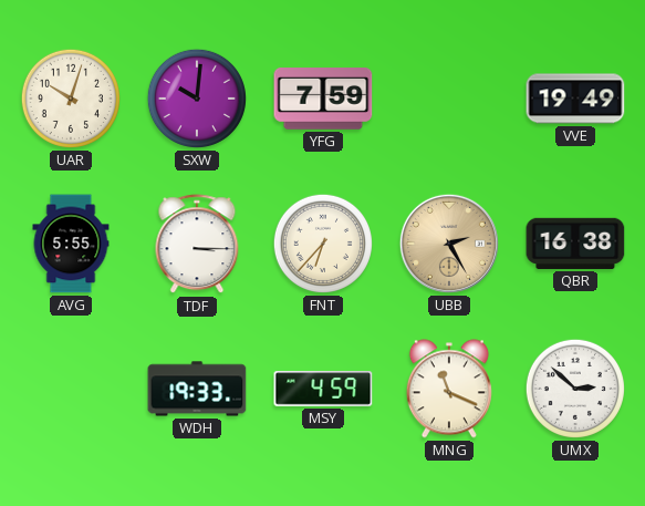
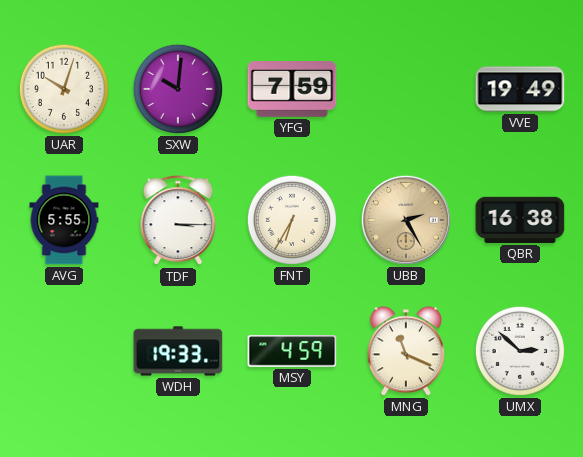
FNT: 6:37 -> 6:35 (292, 220)
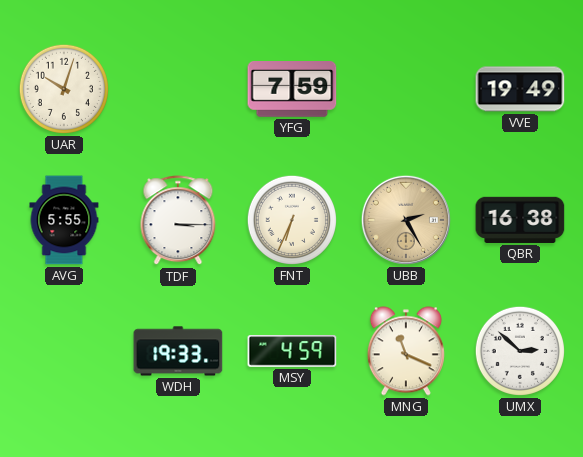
SXW: 10:01 -> none (178, 89)
FNT: 6:35 -> 6:34 (292, 220)
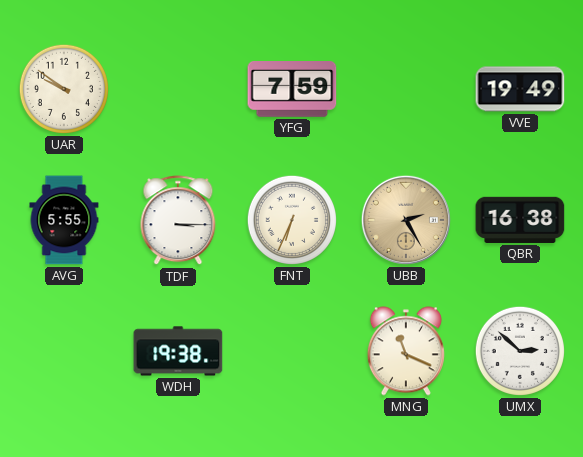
UAR: 10:03 -> 9:51 (64, 89)
WDH: 19:33 -> 19:38 (178, 351)
MSY: 4:59 -> none (292, 351)
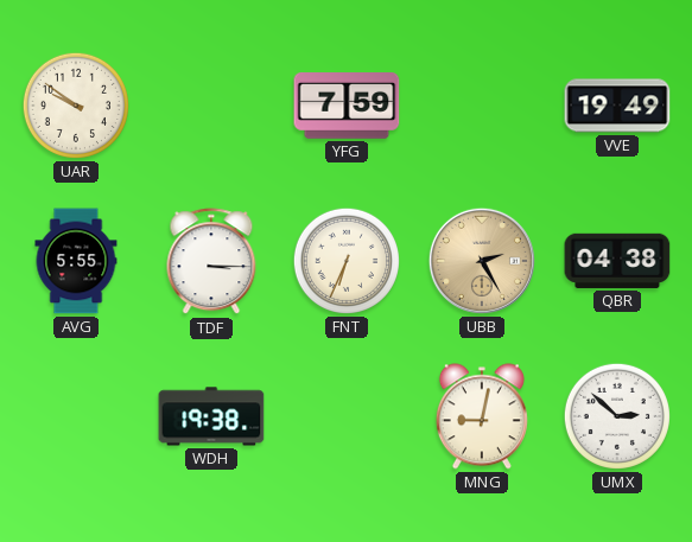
QBR: 16:38 -> 04:38 (617, 261)
MNG: 11:19 -> 9:02 (482, 416)
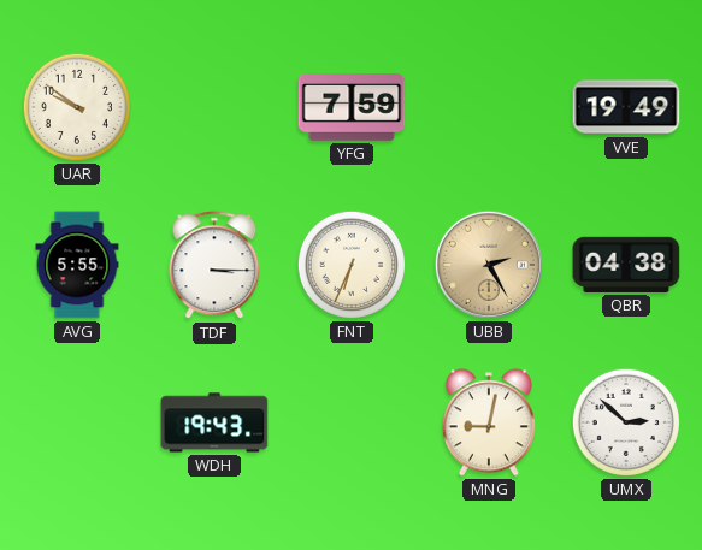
WDH: 19:38 -> 19:43 (214, 422)
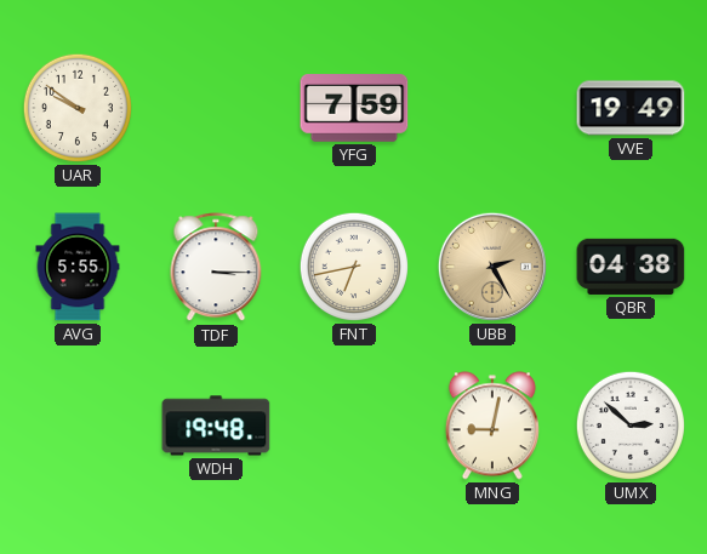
FNT: 6:34 -> 6:43 (354, 267)
WDH: 19:43 -> 19:48 (216, 426)
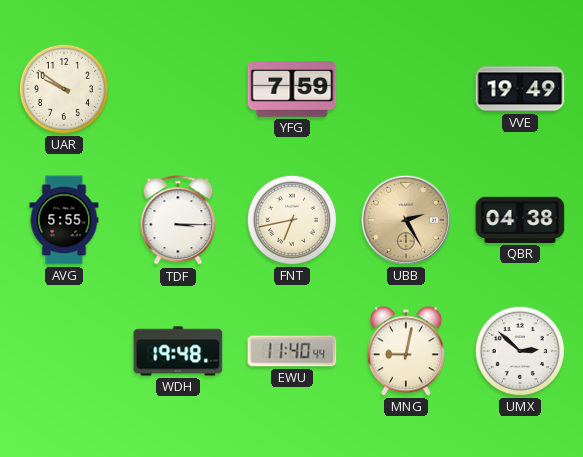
EWU: none -> 11:40 (292, 351)
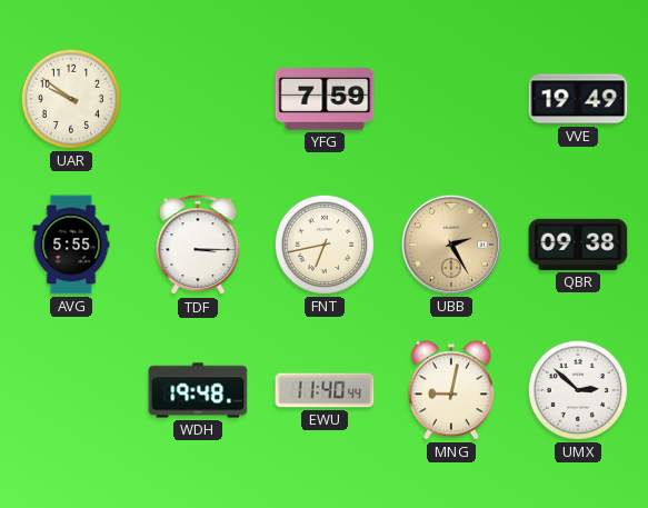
QBR: 04:38 -> 09:38 (578, 245)
